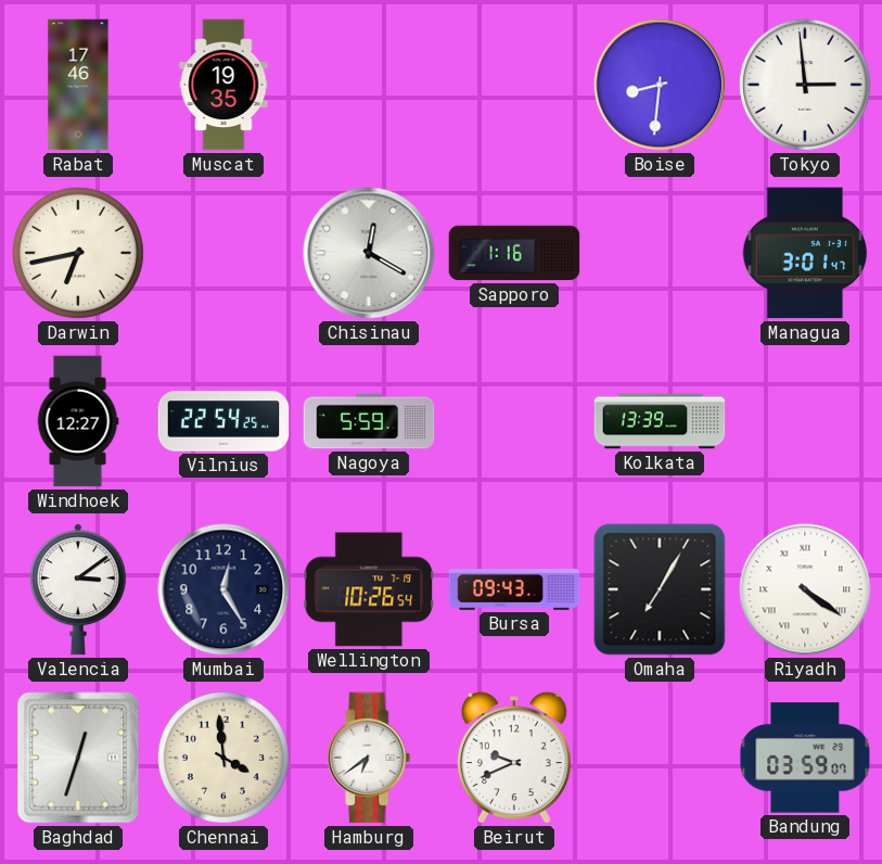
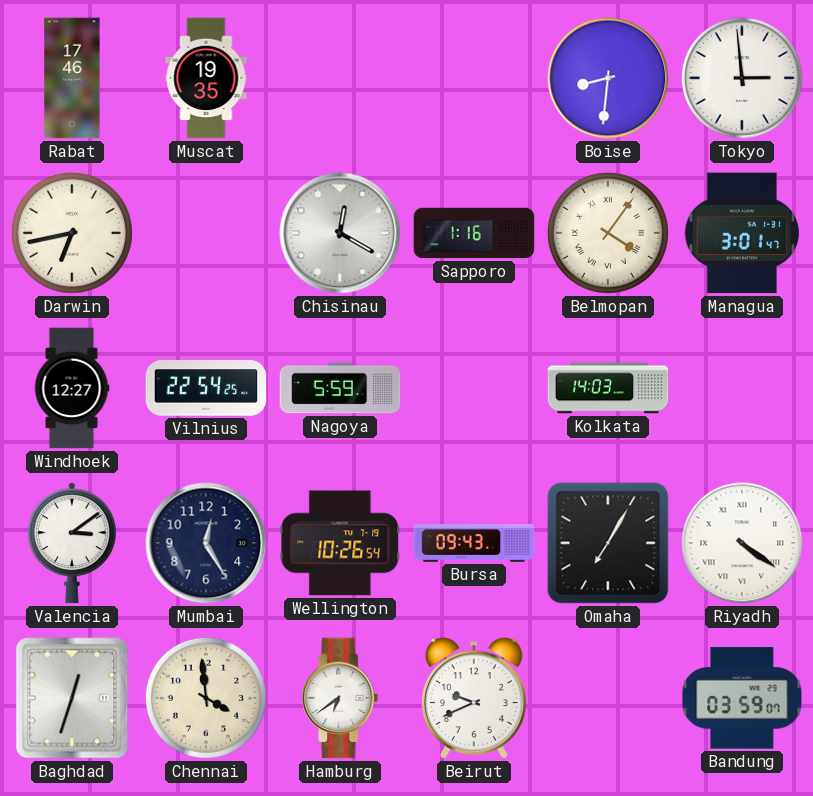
Belmopan: none -> 4:06 (608, 233)
Kolkata: 13:39 -> 14:03 (608, 388)
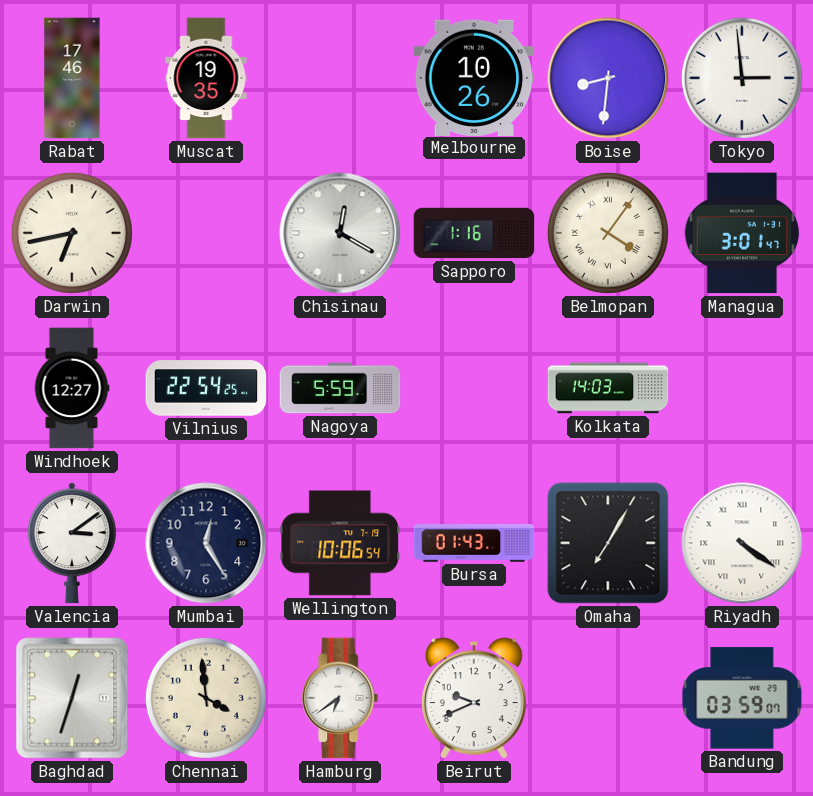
Melbourne: none -> 10:26 (474, 77)
Wellington: 10:26 -> 10:06 (340, 543)
Bursa: 09:43 -> 01:43 (474, 543)
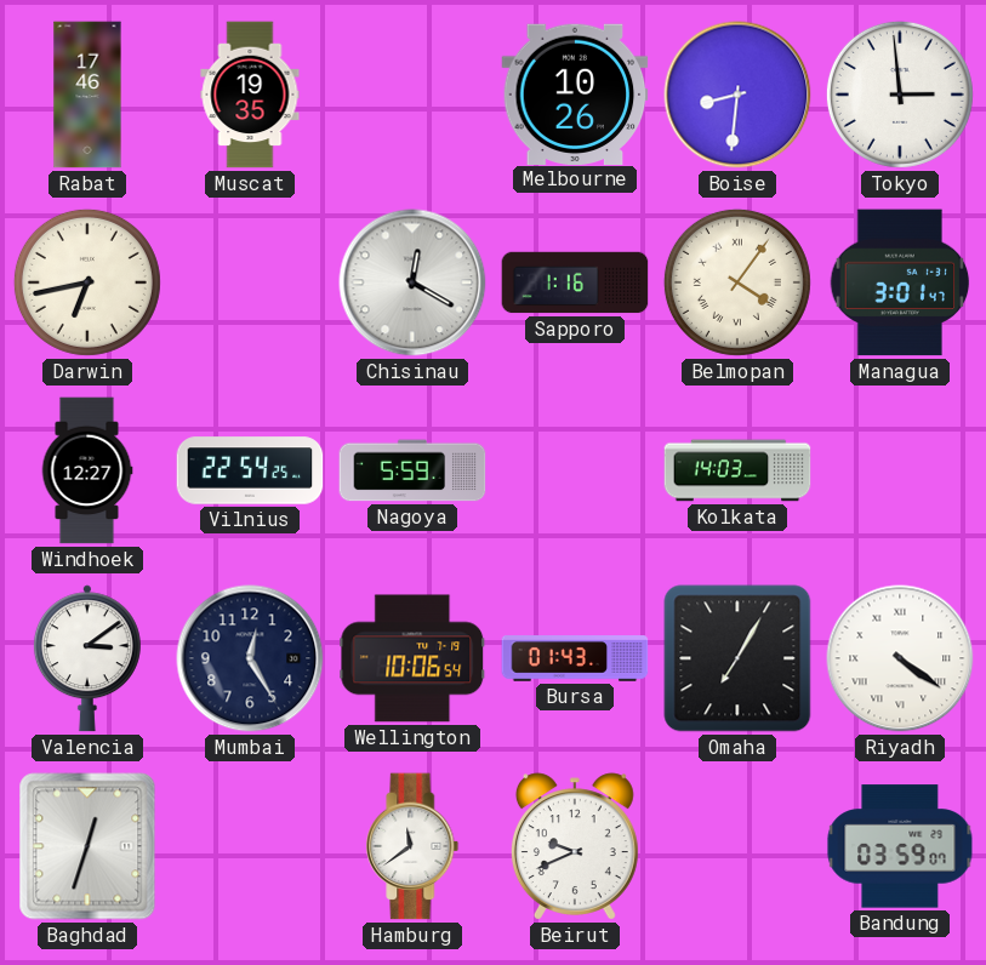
Chennai: 3:59 -> none (206, 698)
Hamburg: 6:39 -> 11:39 (412, 846)
